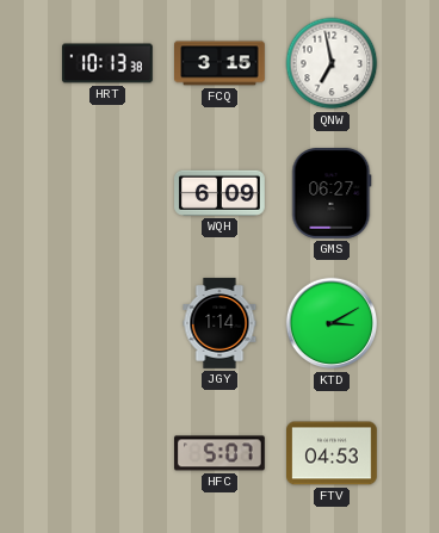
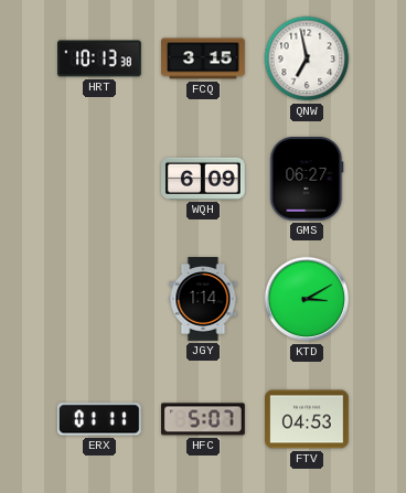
ERX: none -> 01:11 (99, 419)
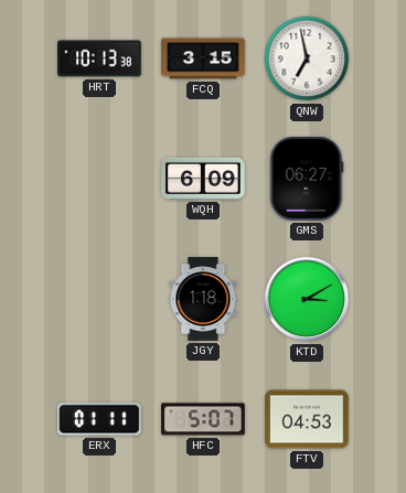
JGY: 1:14 -> 1:18 (203, 299)
